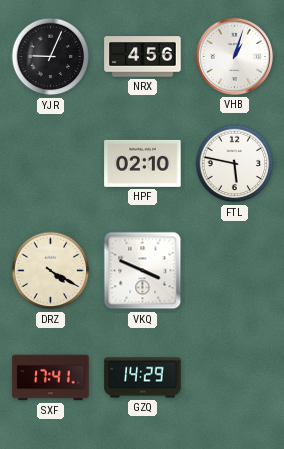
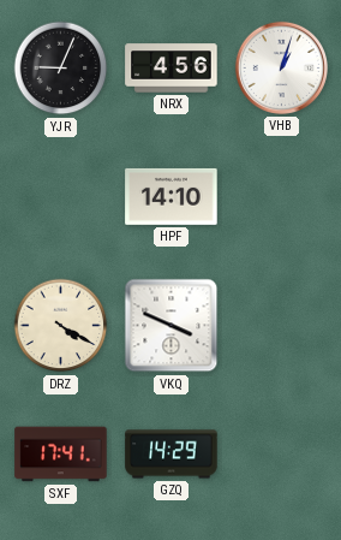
HPF: 02:10 -> 14:10 (172, 196)
FTL: 5:47 -> none (235, 164)
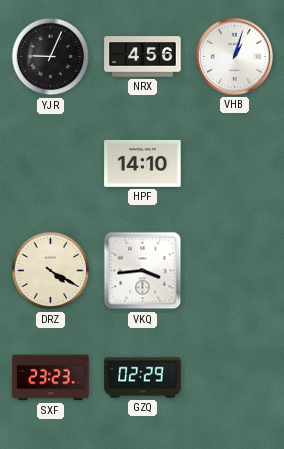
VKQ: 3:49 -> 3:44 (143, 271)
SXF: 17:41 -> 23:23 (51, 378)
GZQ: 14:29 -> 02:29 (143, 378)
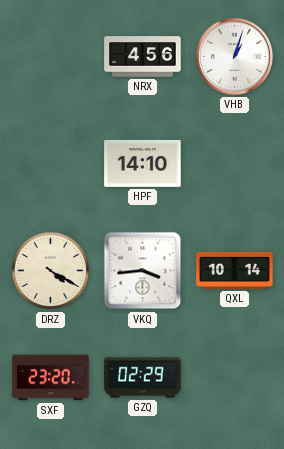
YJR: 9:04 -> none (51, 57)
QXL: none -> 10:14 (235, 270)
SXF: 23:23 -> 23:20 (51, 378)
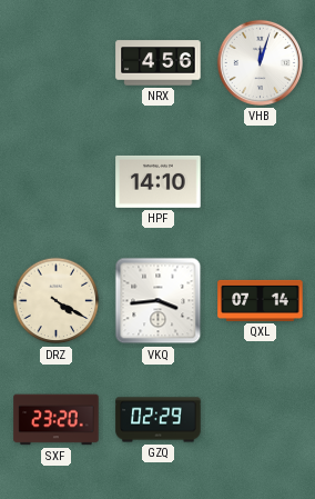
VHB: 1:03 -> 12:03 (260, 62)
QXL: 10:14 -> 07:14 (261, 300)
